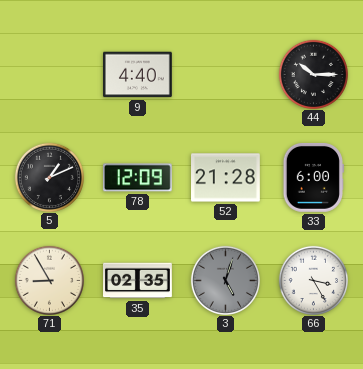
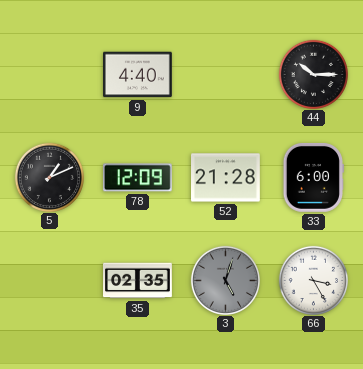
71: 8:55 -> none (49, 280)
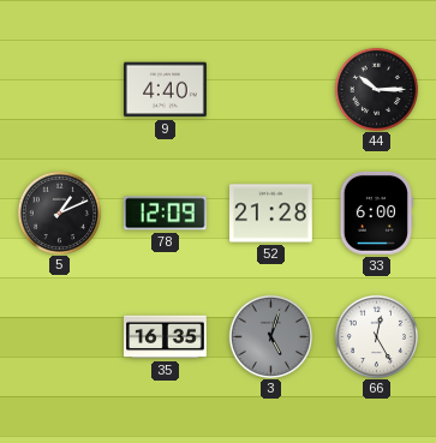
35: 02:35 -> 16:35 (166, 337)
66: 3:25 -> 12:25 (376, 336)
